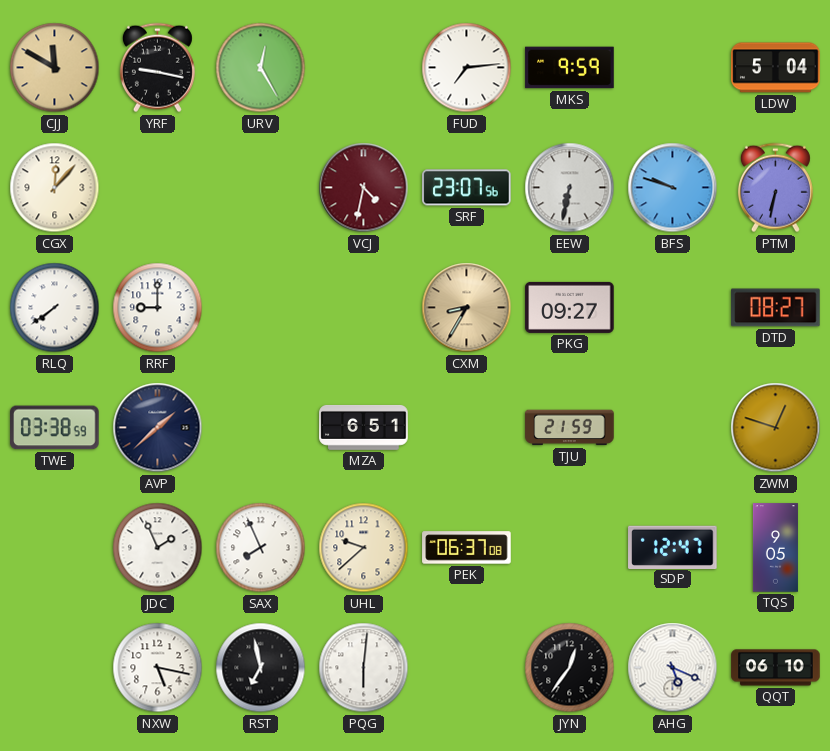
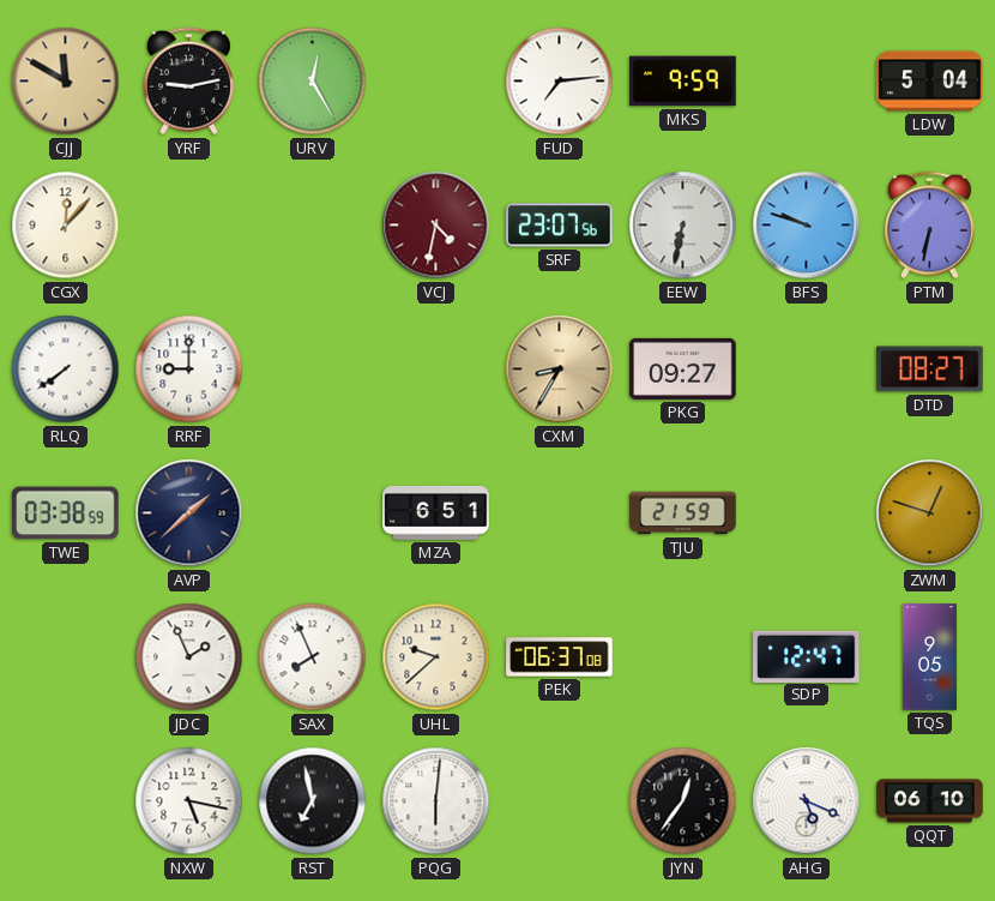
YRF: 9:17 -> 9:13 (188, 82)
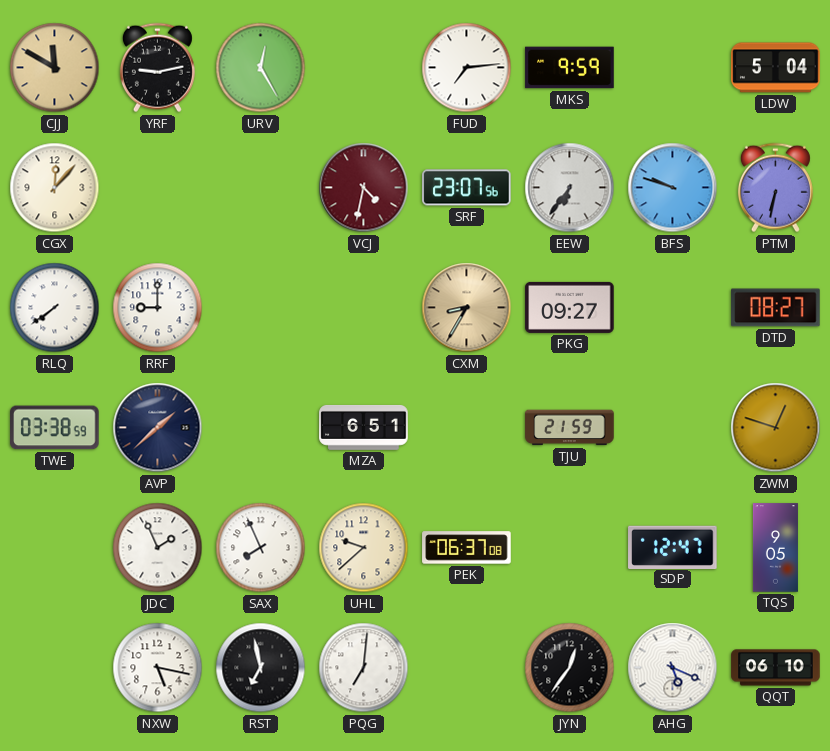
EEW: 6:32 -> 6:36 (570, 188)
PQG: 6:01 -> 7:01 (364, 668)
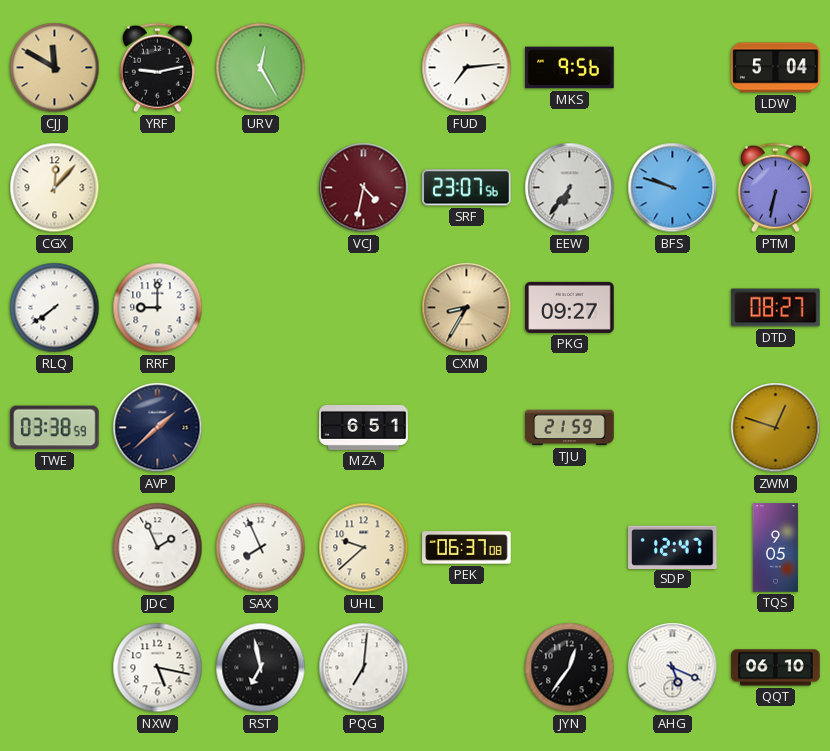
MKS: 9:59 -> 9:56 (570, 68)
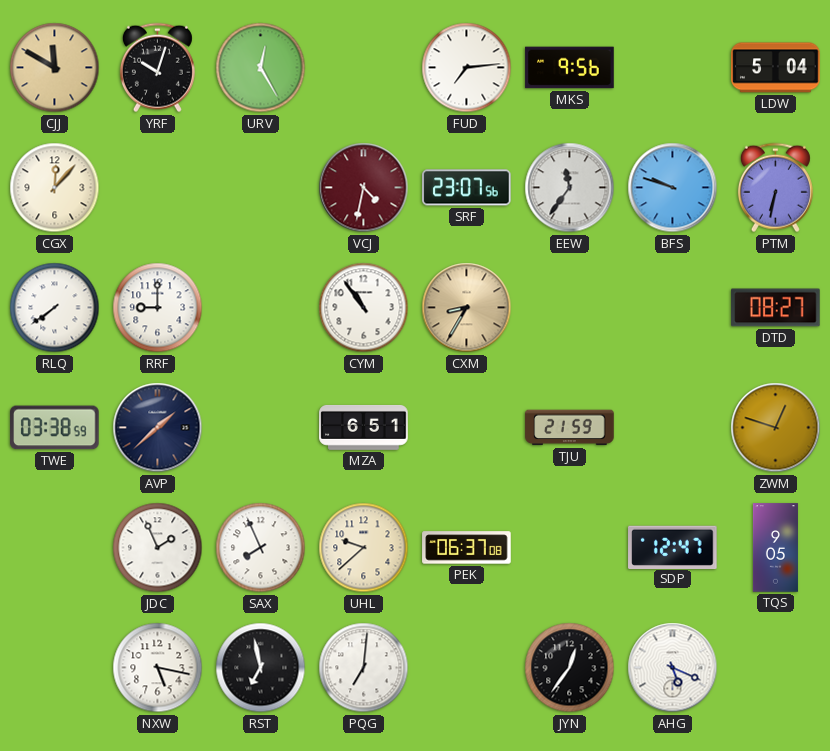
YRF: 9:13 -> 10:03 (157, 68)
EEW: 6:36 -> 11:36 (570, 188)
CYM: none -> 10:54 (364, 308)
PKG: 09:27 -> none (570, 307)
QQT: 06:10 -> none (776, 668)
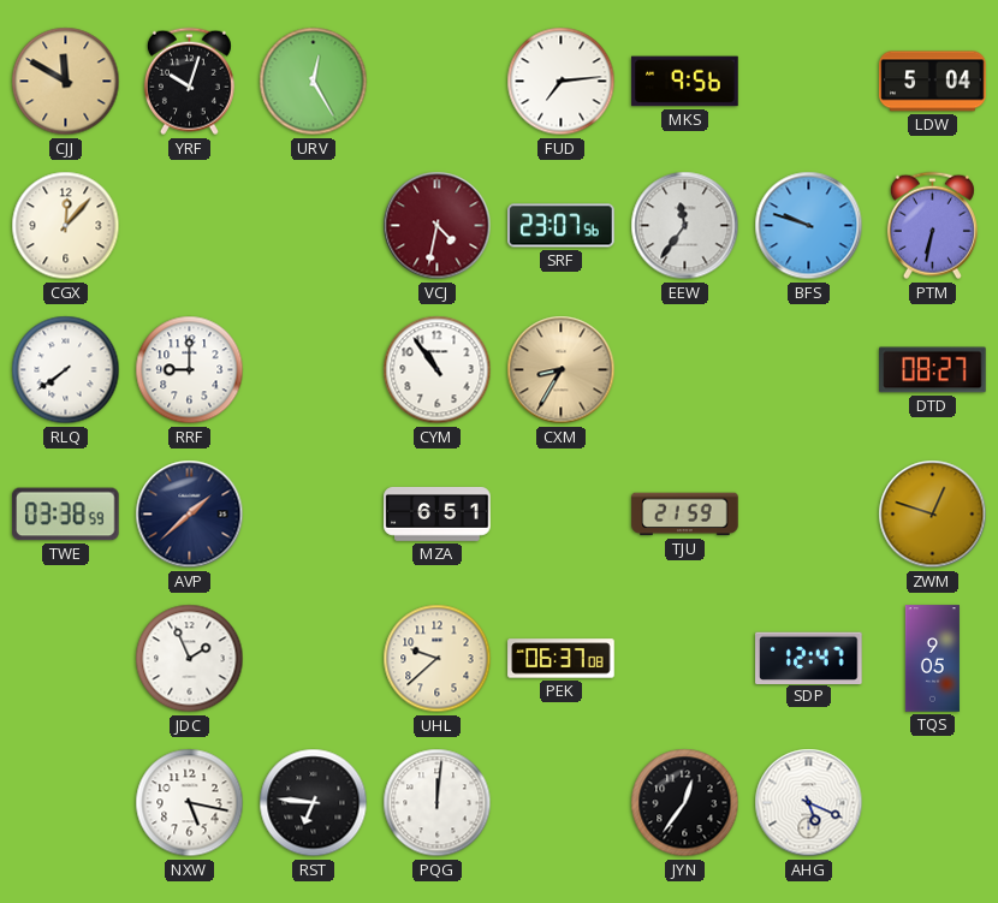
SAX: 7:56 -> none (261, 548)
RST: 6:58 -> 6:46 (314, 803)
PQG: 7:01 -> 12:01 (438, 803)
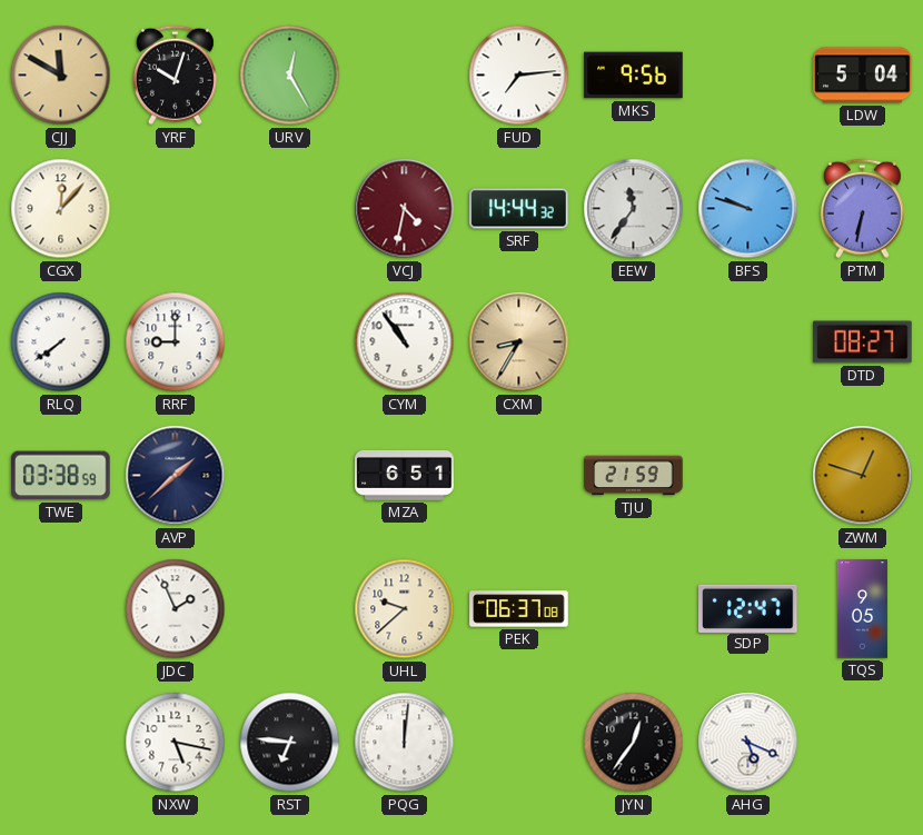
SRF: 23:07 -> 14:44 (519, 209)
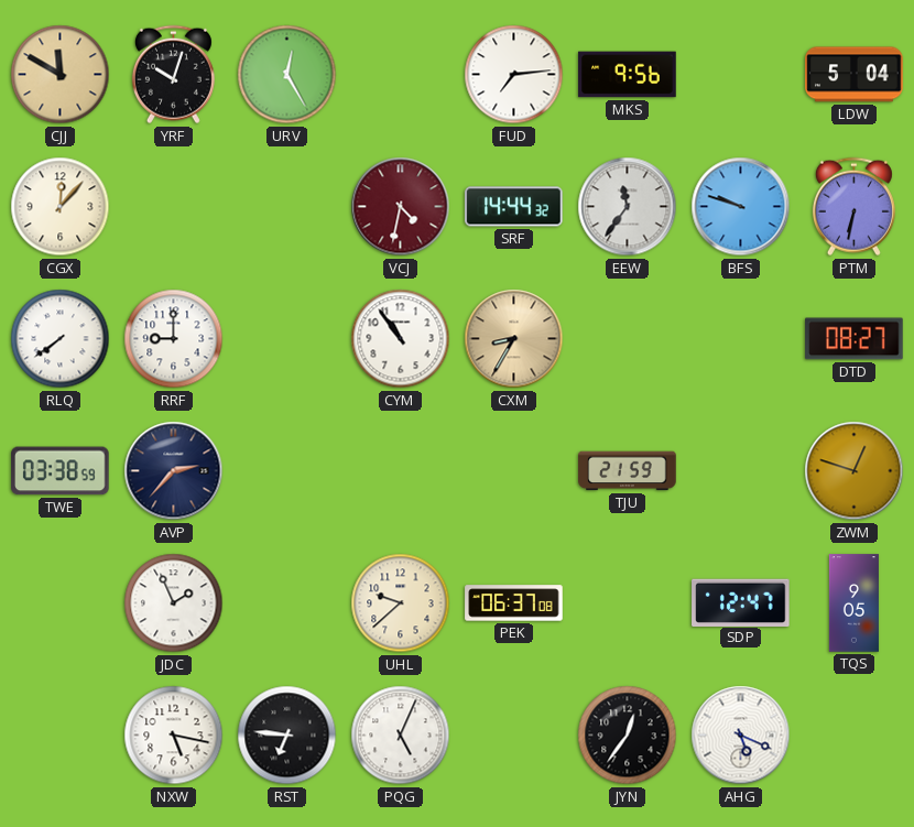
AVP: 1:38 -> 2:37 (174, 471)
MZA: 6:51 -> none (405, 476)
PQG: 12:01 -> 5:04 (401, 736)
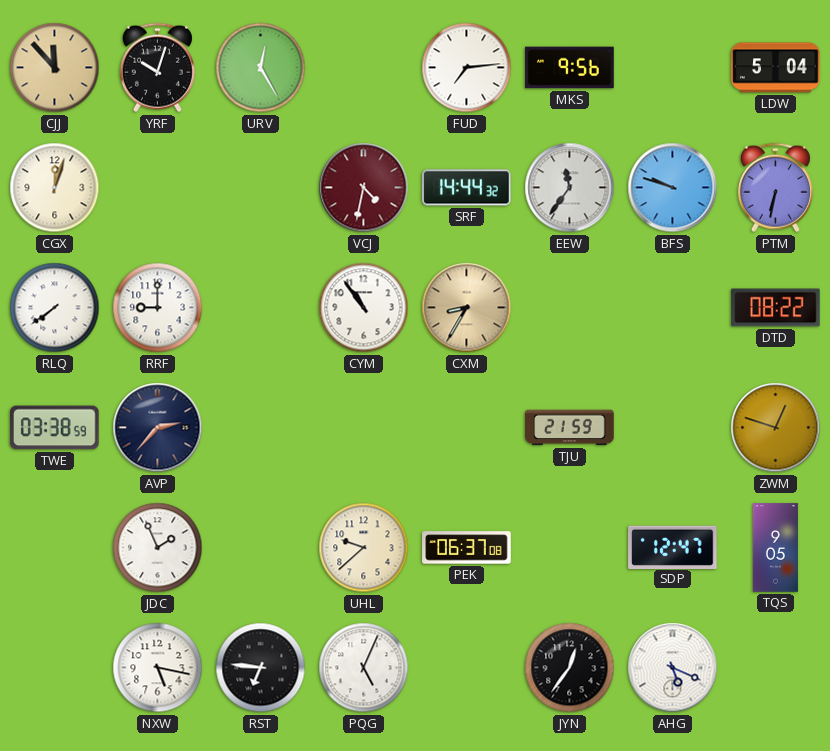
CJJ: 11:50 -> 11:53 (55, 68)
CGX: 12:07 -> 12:03 (55, 188)
DTD: 08:27 -> 08:22 (776, 308)
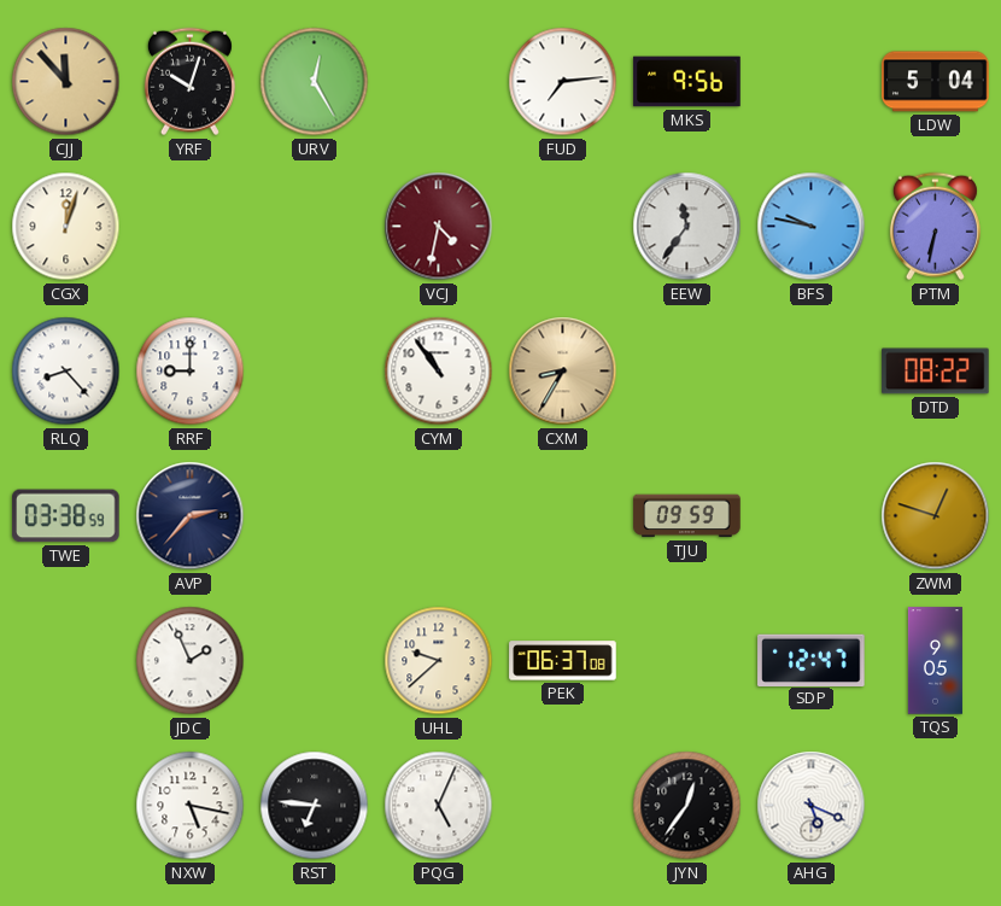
SRF: 14:44 -> none (467, 188)
BFS: 9:48 -> 9:47 (812, 227)
RLQ: 7:39 -> 8:23 (66, 372)
TJU: 21:59 -> 09:59 (687, 516)
